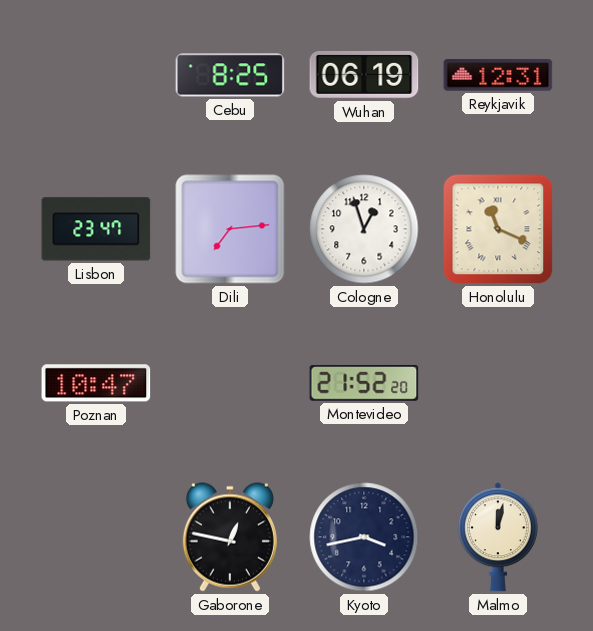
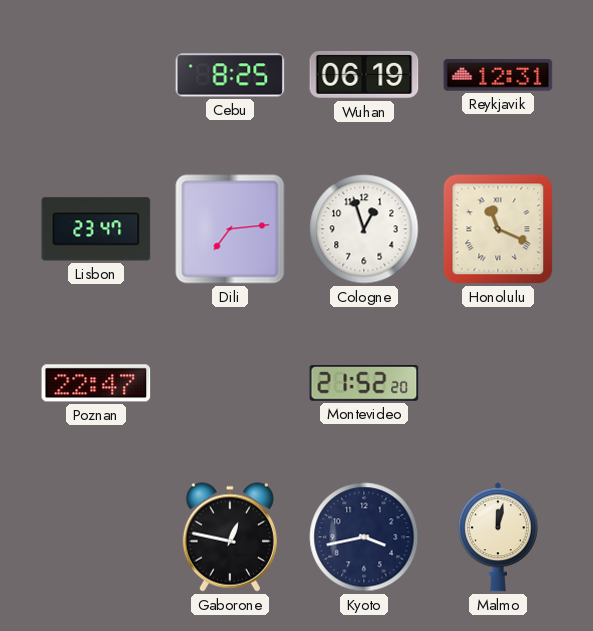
Poznan: 10:47 -> 22:47 (96, 383)
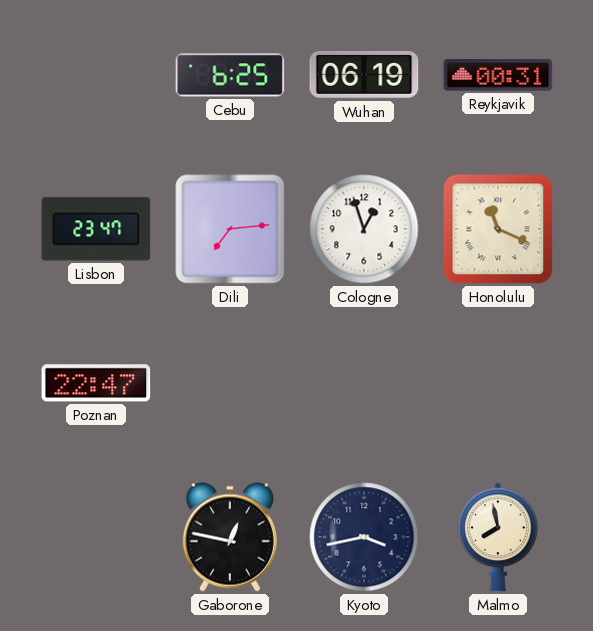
Cebu: 8:25 -> 6:25 (230, 75)
Reykjavik: 12:31 -> 00:31 (498, 75)
Montevideo: 21:52 -> none (364, 384)
Malmo: 12:02 -> 7:58 (498, 537)
